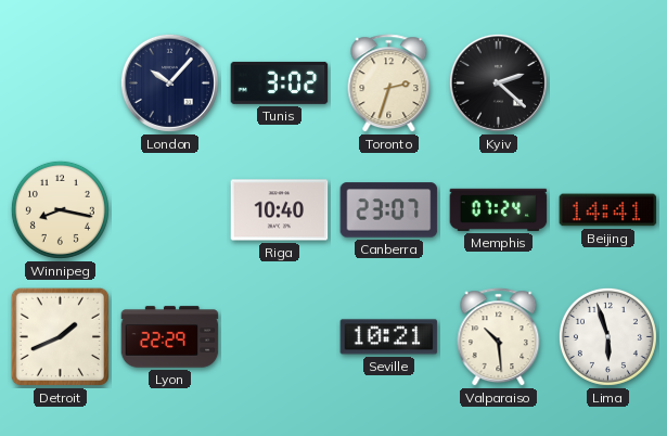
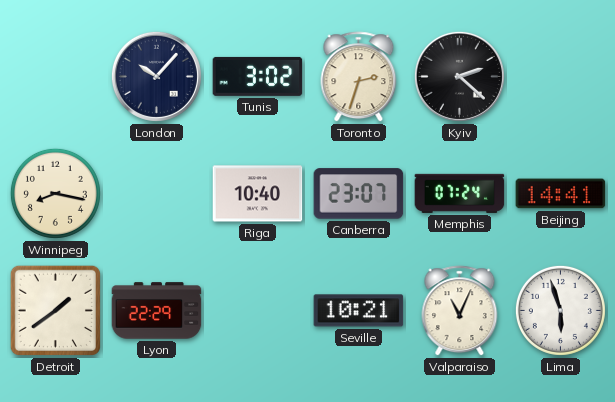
Detroit: 1:41 -> 1:39 (55, 310)
Valparaiso: 10:29 -> 11:04 (460, 311)
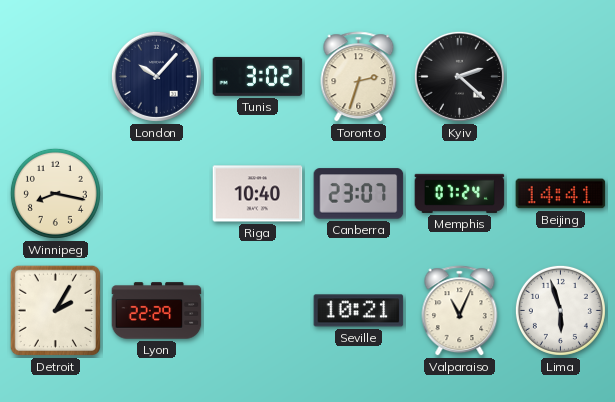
Detroit: 1:39 -> 2:05 (55, 310)
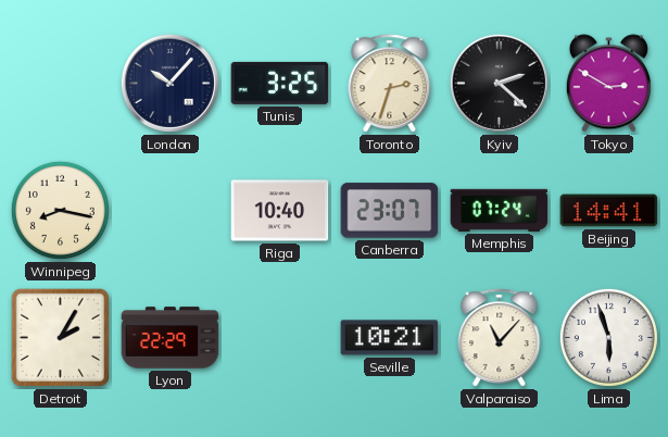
Tunis: 3:02 -> 3:25 (280, 83)
Tokyo: none -> 2:50 (608, 84)
Valparaiso: 11:04 -> 11:07 (500, 338)
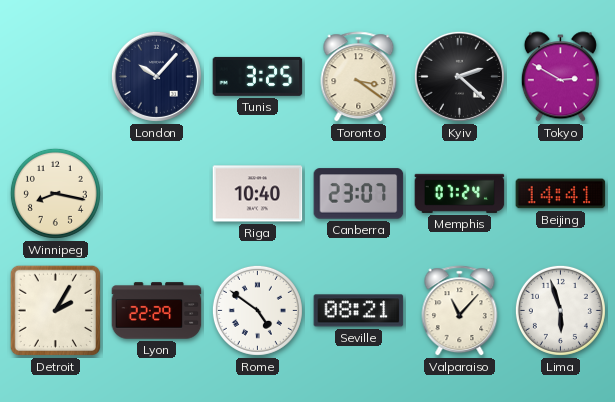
Toronto: 2:33 -> 3:21 (359, 77)
Rome: none -> 4:51 (257, 310)
Seville: 10:21 -> 08:21 (359, 311)
